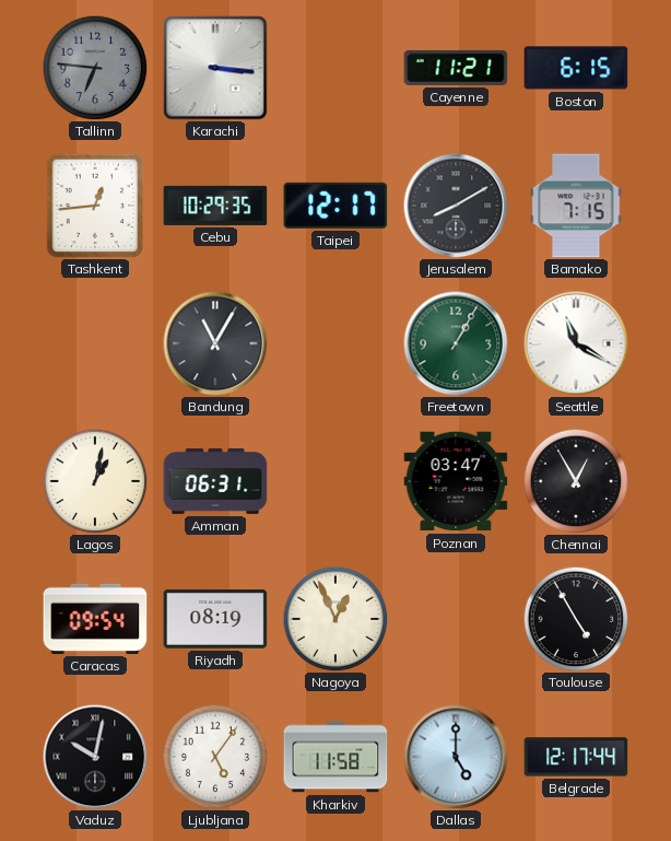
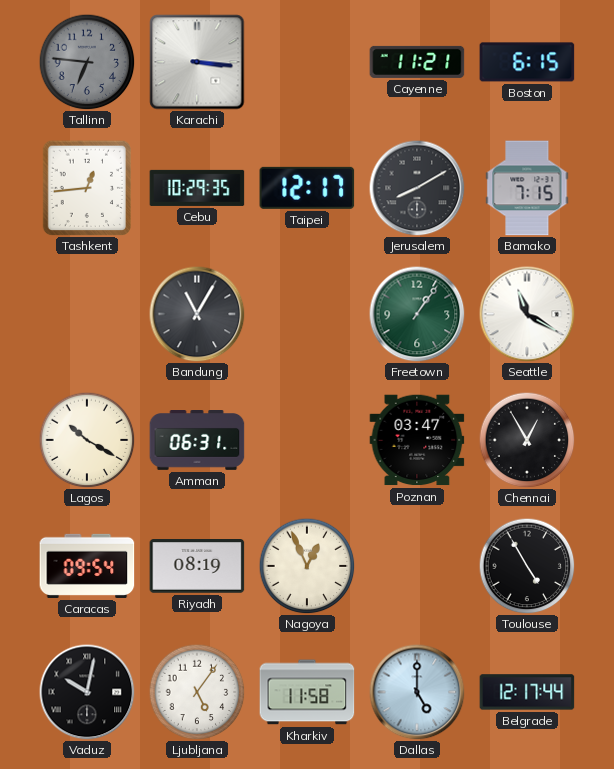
Freetown: 1:05 -> 1:06 (417, 314)
Lagos: 1:02 -> 10:20 (87, 440)
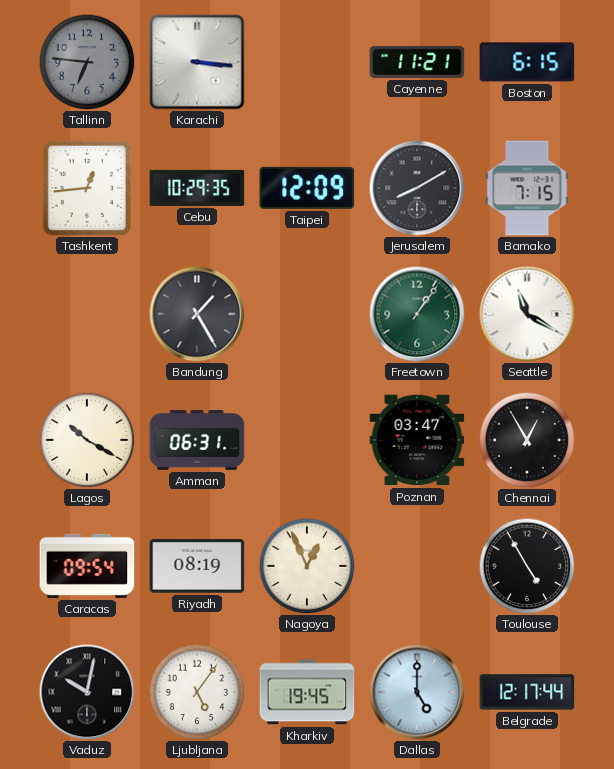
Taipei: 12:17 -> 12:09 (307, 188)
Bandung: 11:05 -> 1:25 (197, 314)
Kharkiv: 11:58 -> 19:45 (307, 692)
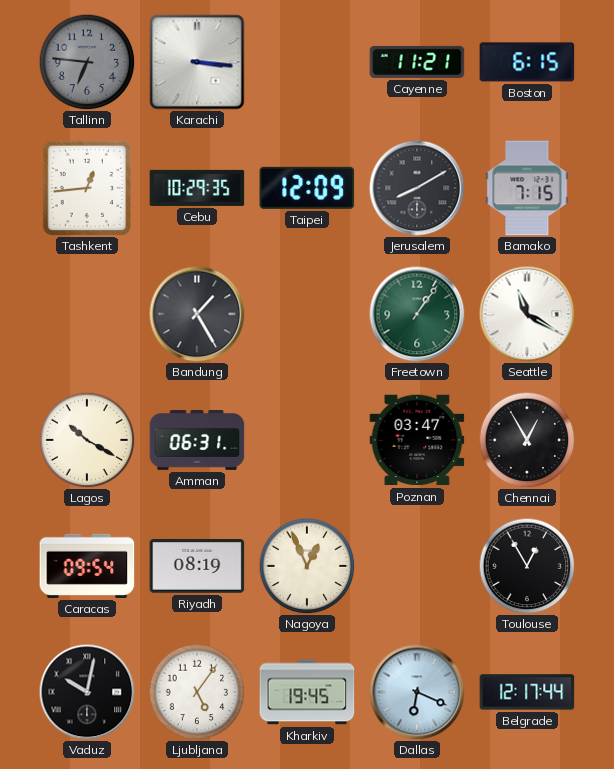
Toulouse: 4:55 -> 12:55 (527, 566)
Dallas: 5:00 -> 6:19 (417, 692)
